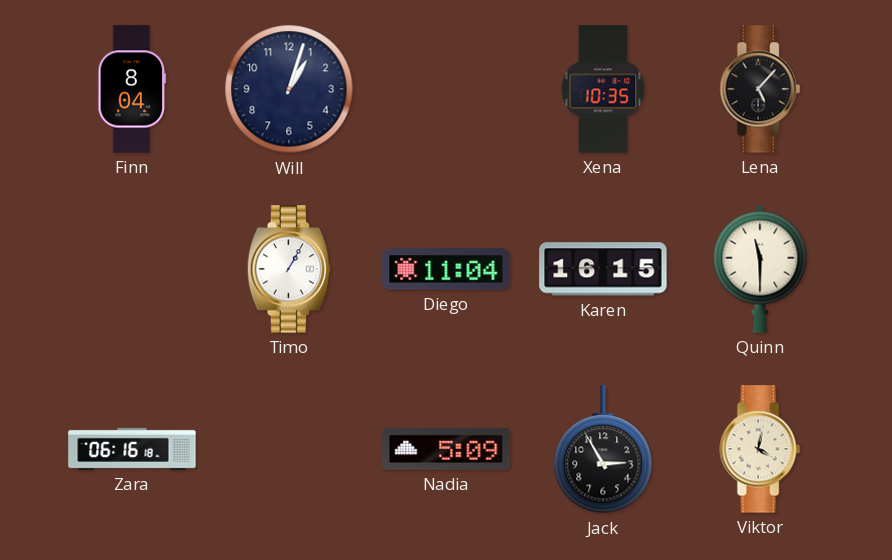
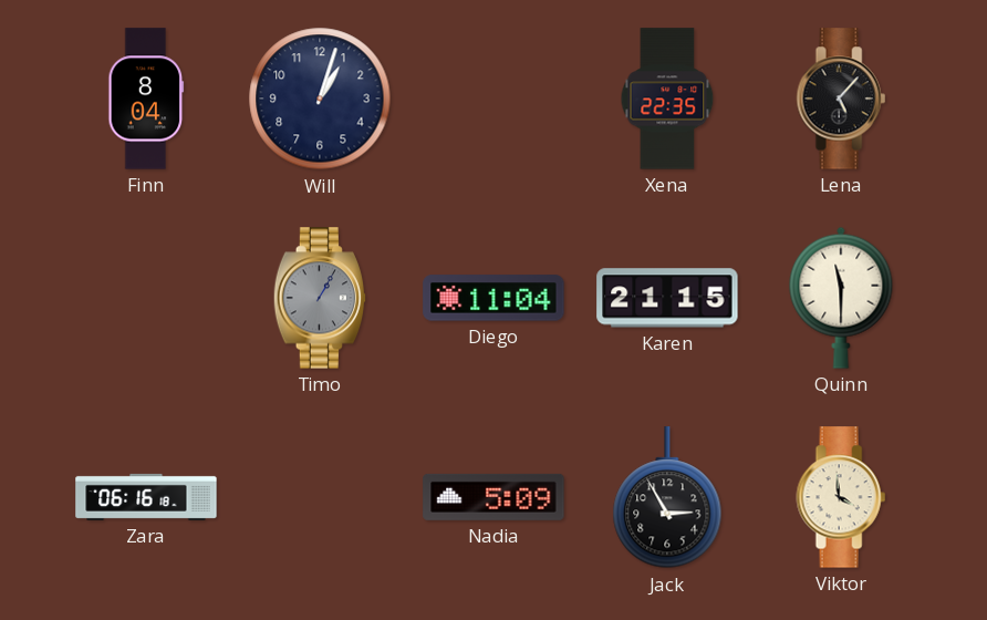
Xena: 10:35 -> 22:35 (667, 99)
Timo dial: white -> grey (320, 298)
Karen: 16:15 -> 21:15 (667, 298)
Viktor: 4:02 -> 3:59 (841, 497)
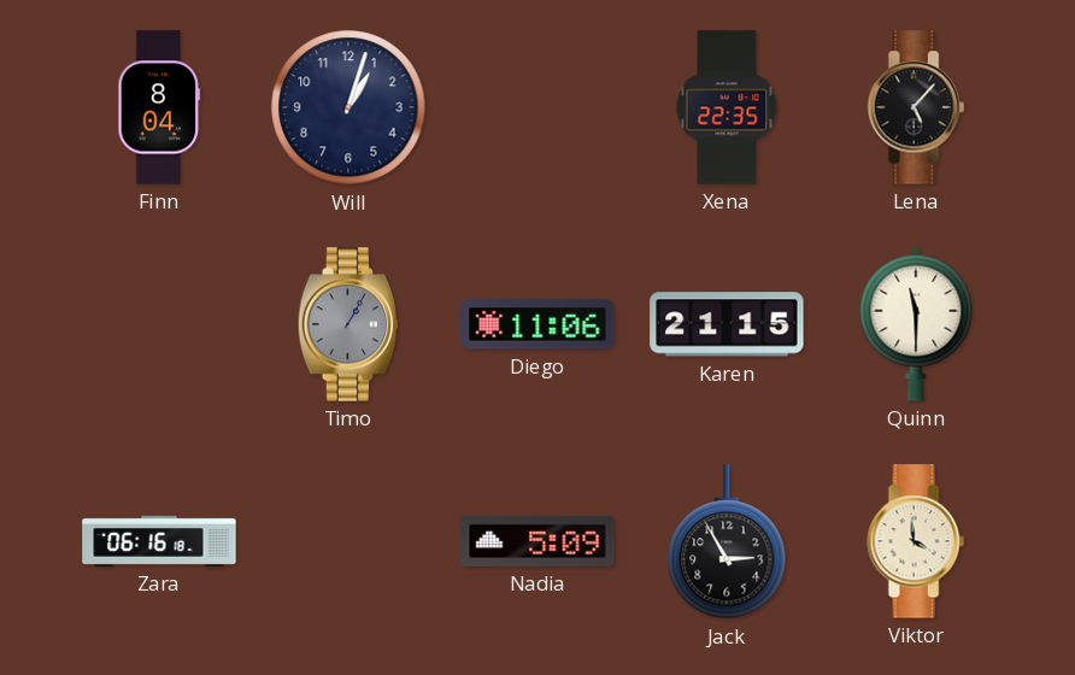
Diego: 11:04 -> 11:06 (537, 324)
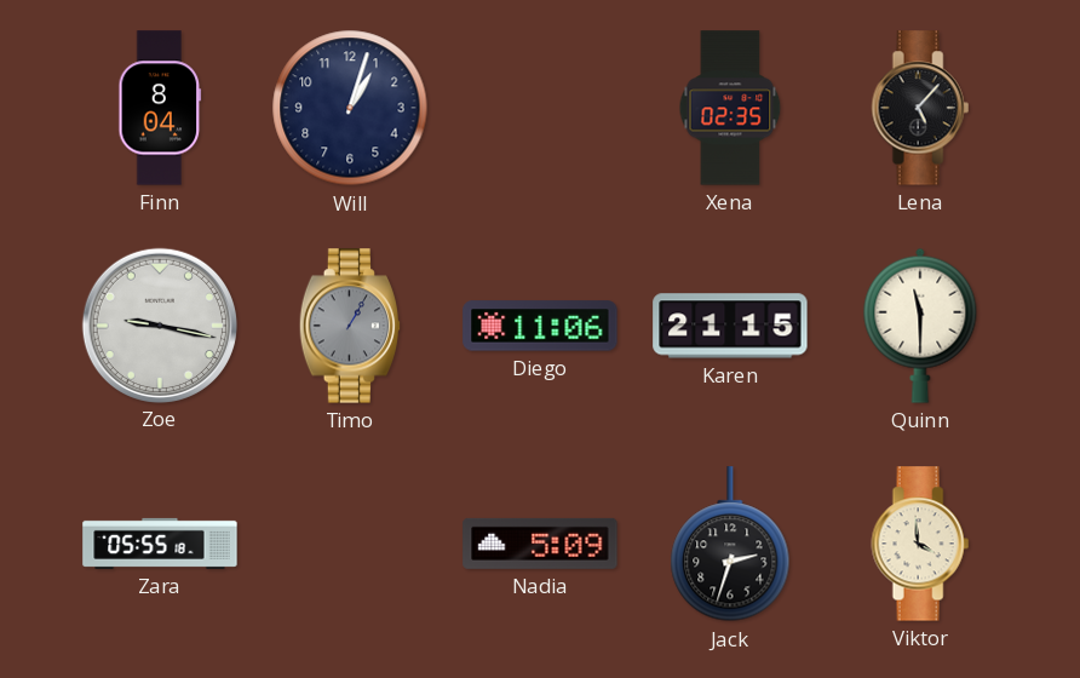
Xena: 22:35 -> 02:35 (730, 108)
Zoe: none -> 9:17 (159, 324)
Zara: 06:16 -> 05:55 (160, 544)
Jack: 2:55 -> 2:33 (730, 545)
